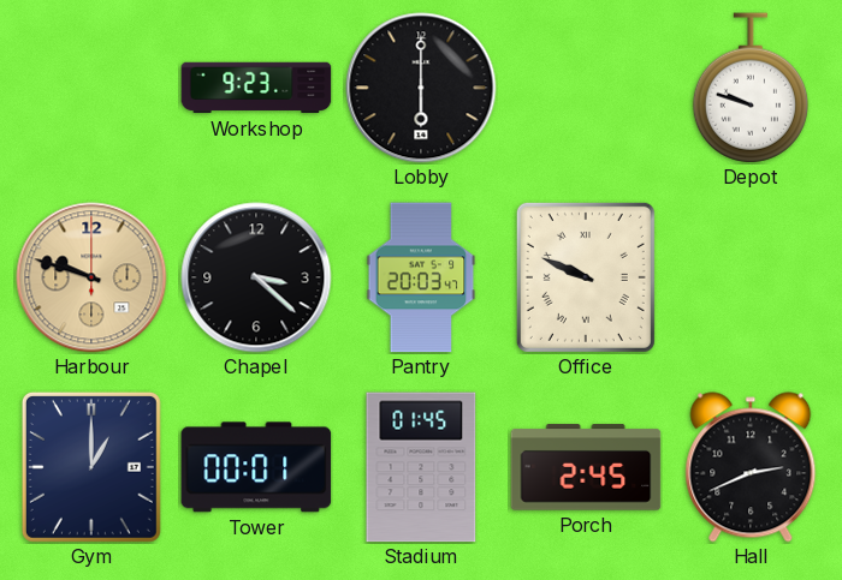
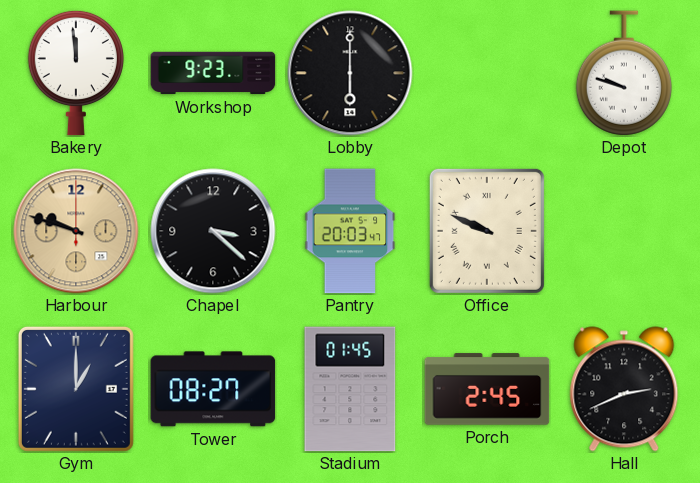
Bakery: none -> 11:59 (76, 73)
Tower: 00:01 -> 08:27 (213, 389)
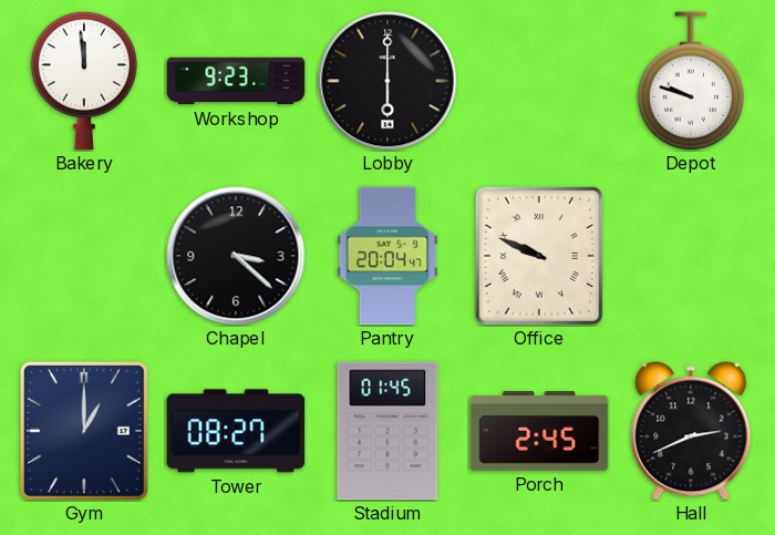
Harbour: 9:48 -> none (76, 231)
Pantry: 20:03 -> 20:04 (387, 256)
